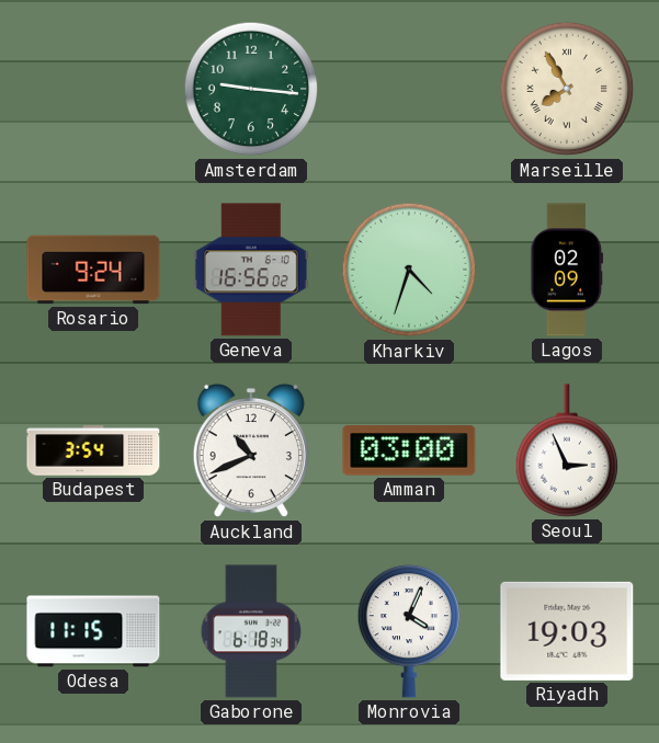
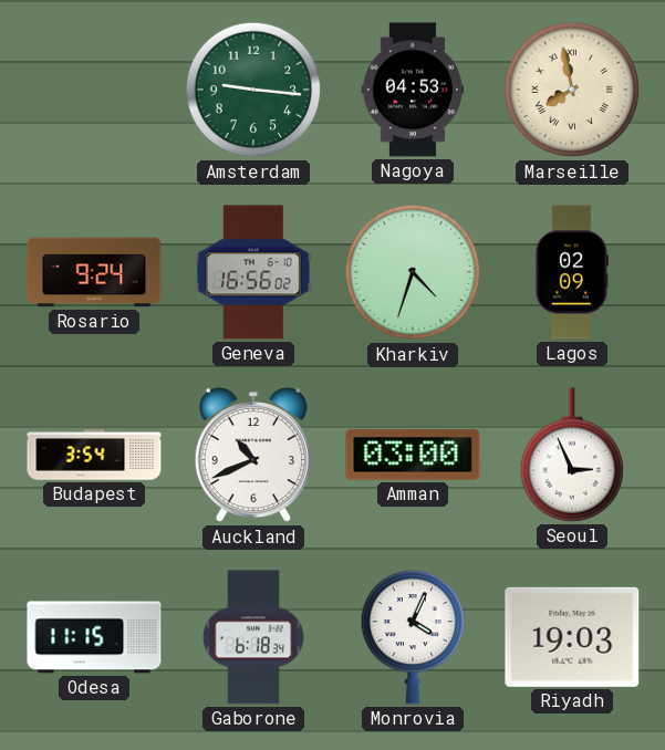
Nagoya: none -> 04:53 (413, 90)
Marseille: 7:55 -> 7:58 (572, 90)
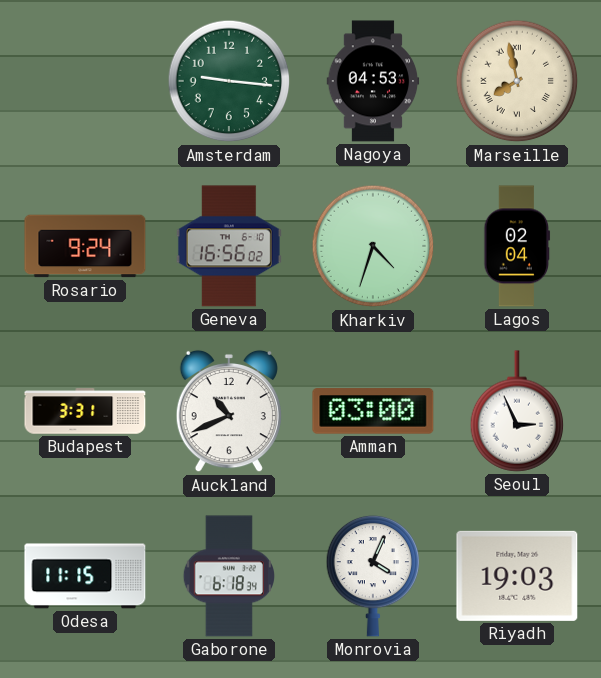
Lagos: 02:09 -> 02:04 (517, 246)
Budapest: 3:54 -> 3:31 (85, 411)
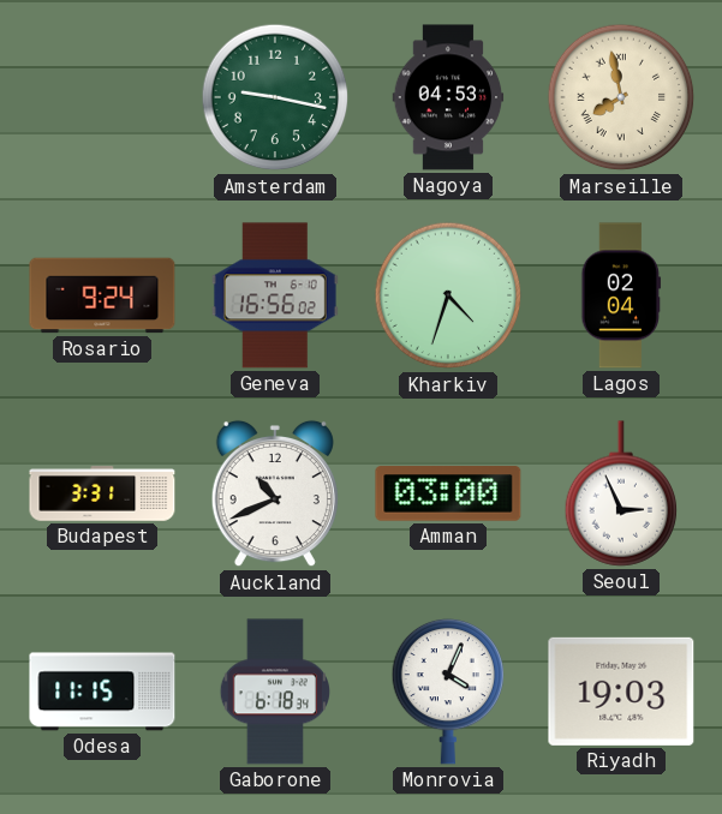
Amsterdam: 9:16 -> 9:17 (275, 97)
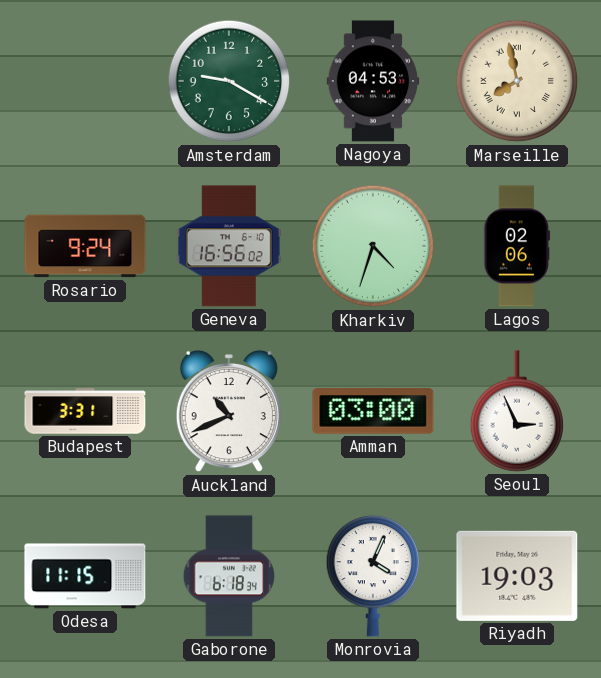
Amsterdam: 9:17 -> 9:20 (229, 81)
Lagos: 02:04 -> 02:06 (517, 246)
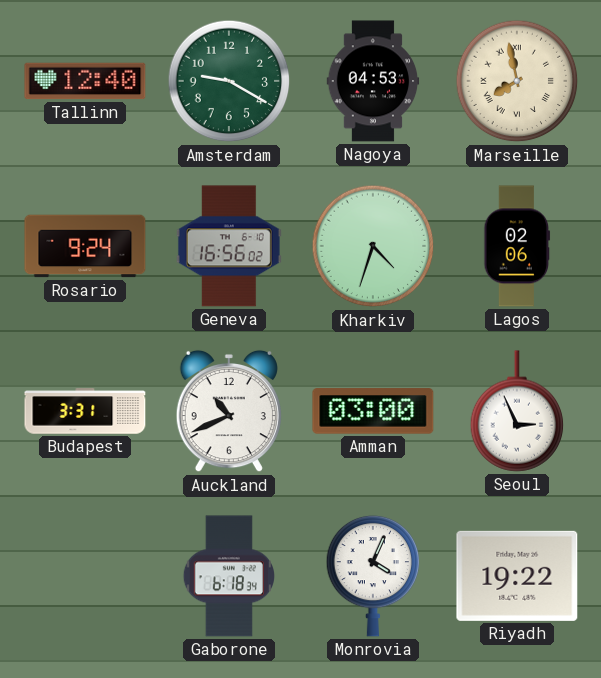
Tallinn: none -> 12:40 (85, 81)
Odesa: 11:15 -> none (85, 576)
Riyadh: 19:03 -> 19:22 (517, 576)
